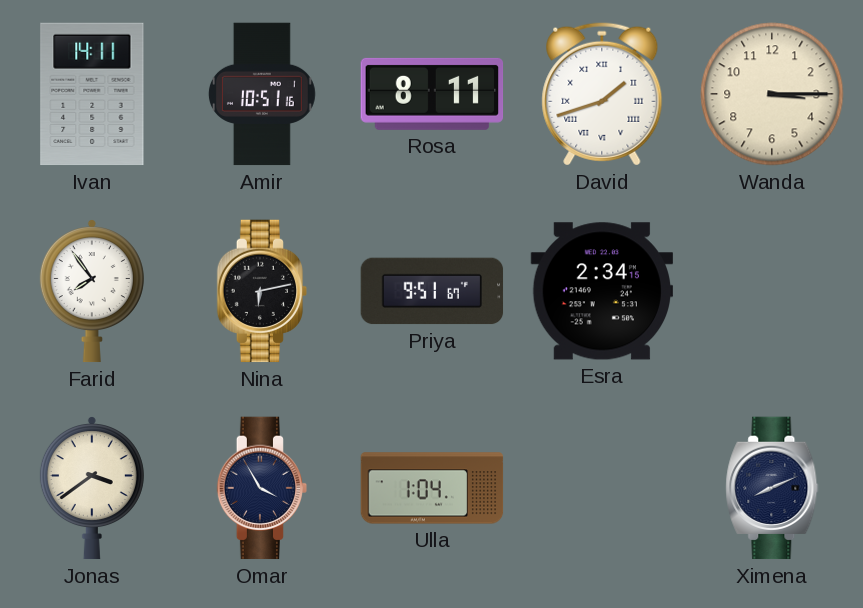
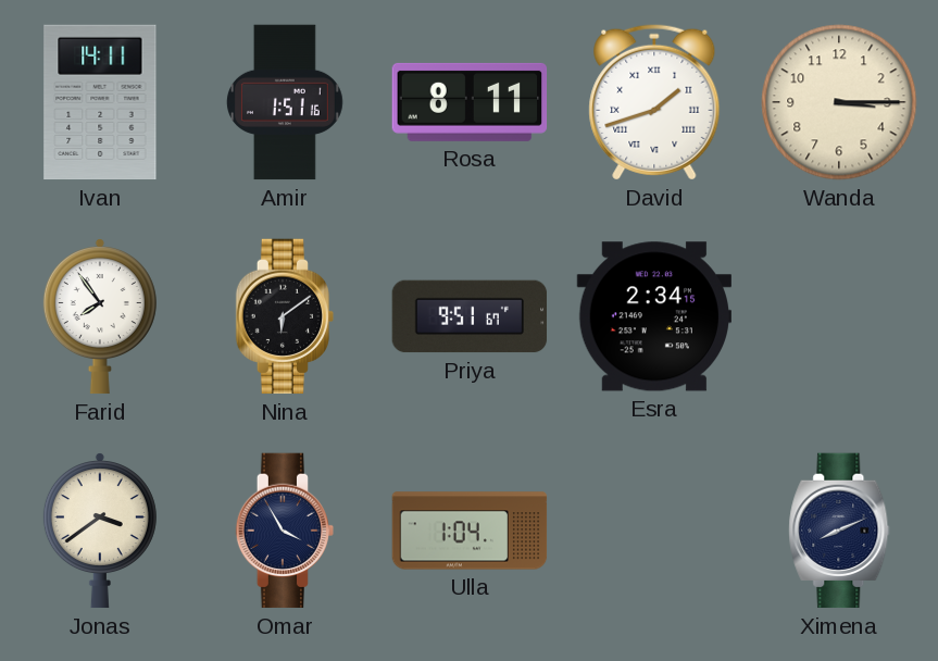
Amir: 10:51 -> 1:51 (285, 102)
Nina: 6:13 -> 6:09 (285, 316)
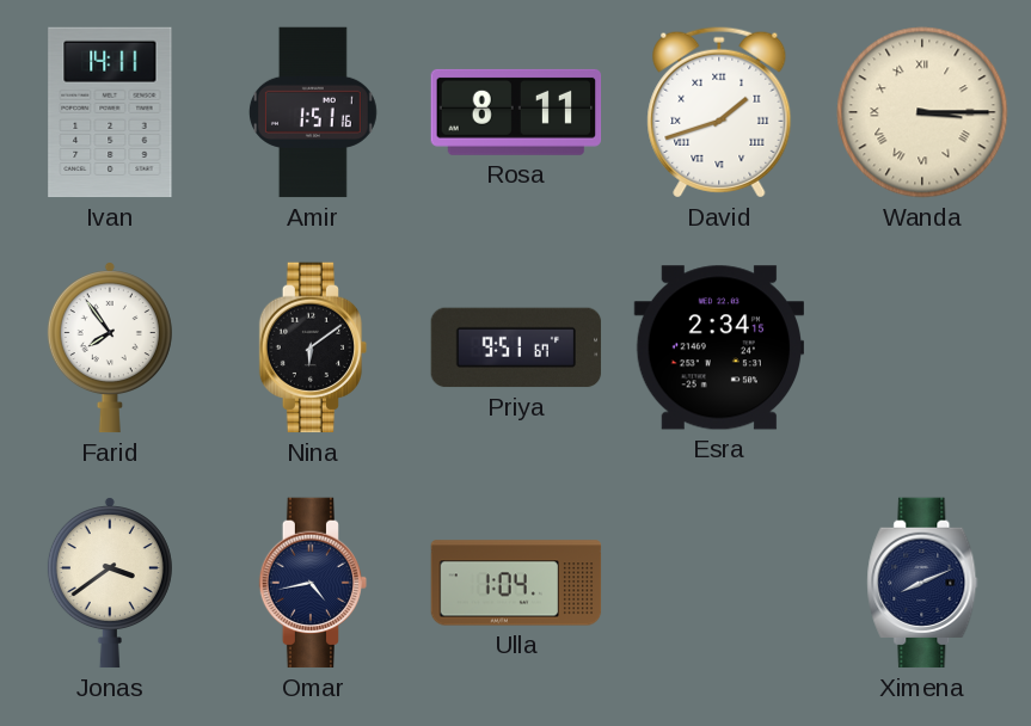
Wanda numerals: Arabic -> Roman (922, 112)
Omar: 3:55 -> 4:43 (313, 583)
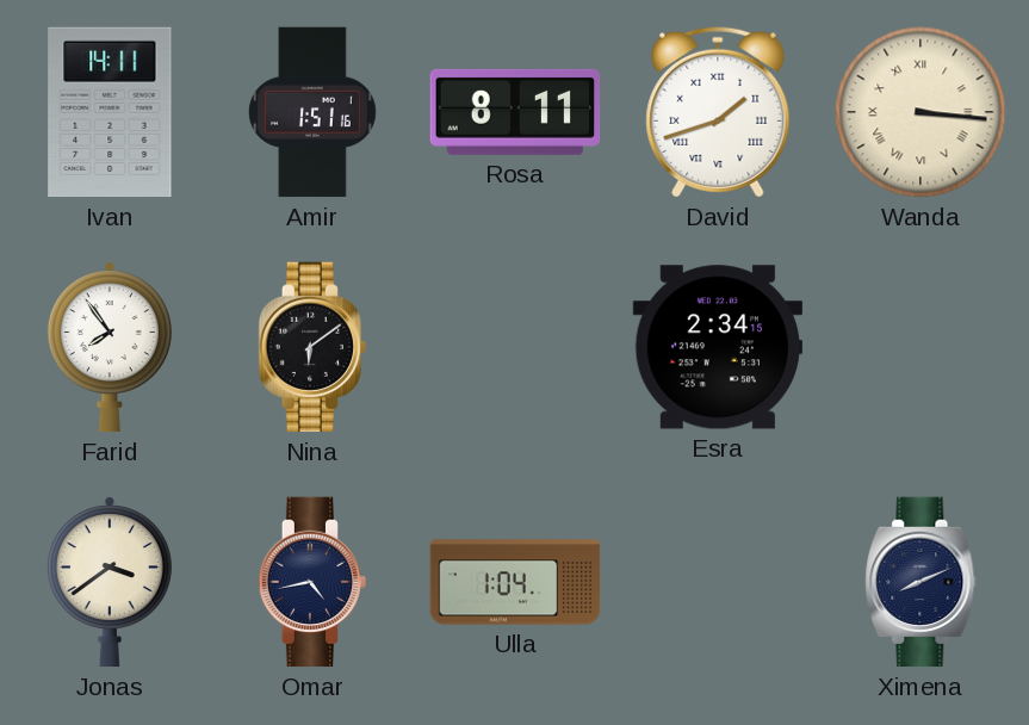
Wanda: 3:15 -> 3:16 (920, 112)
Priya: 9:51 -> none (516, 347)
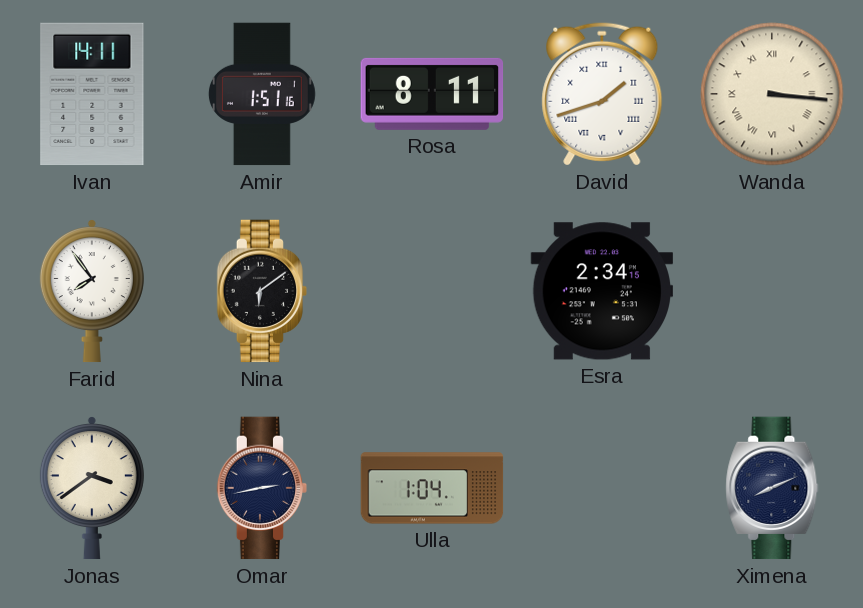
Omar: 4:43 -> 2:43 (262, 488)
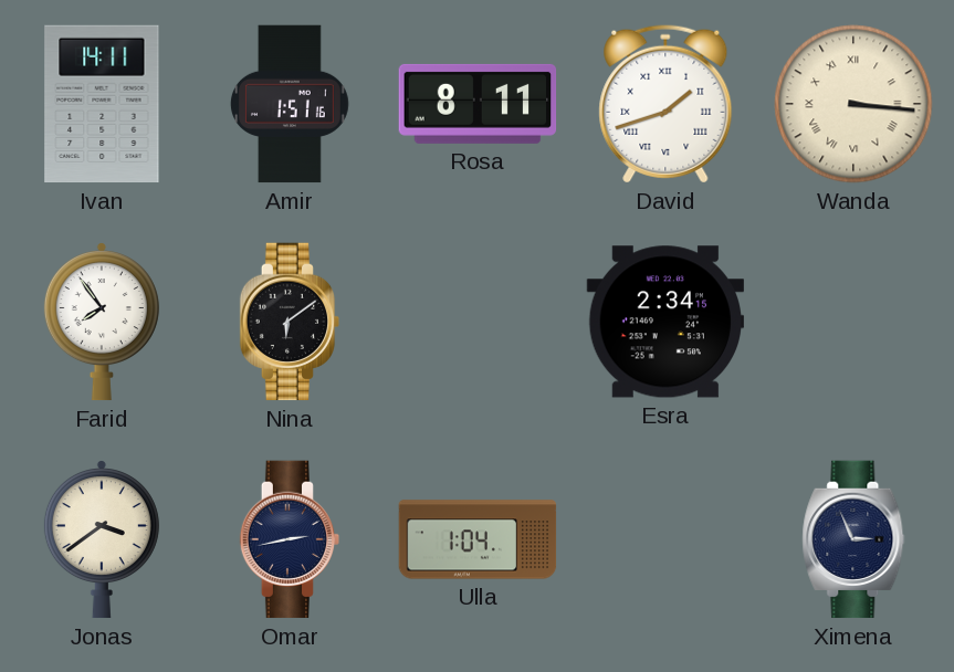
Ximena: 8:11 -> 2:56 (853, 539)
